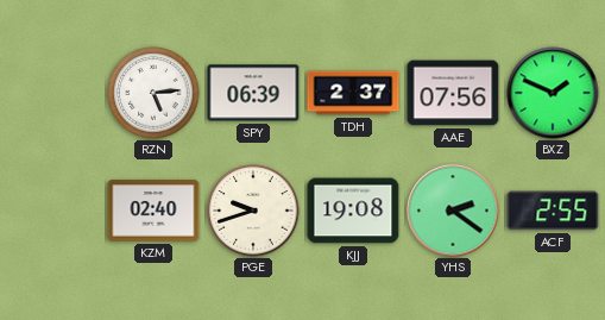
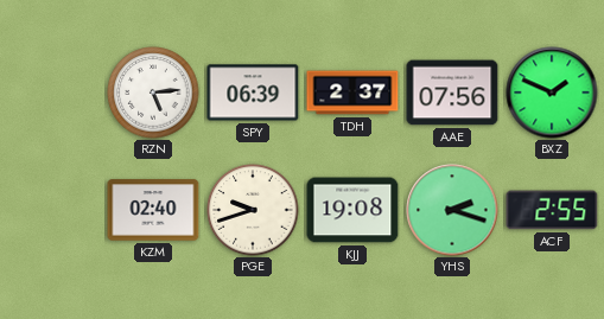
YHS: 2:21 -> 2:18 (452, 210)
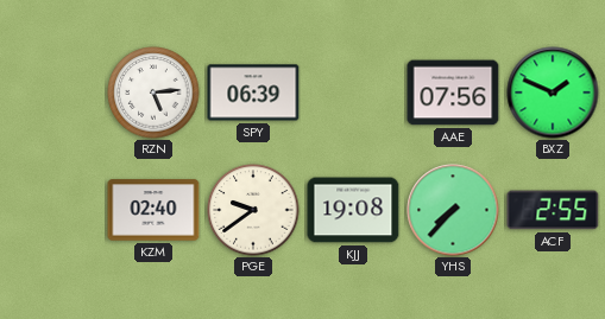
TDH: 2:37 -> none (352, 92)
PGE: 9:42 -> 9:39 (253, 210)
YHS: 2:18 -> 7:37 (453, 210)
